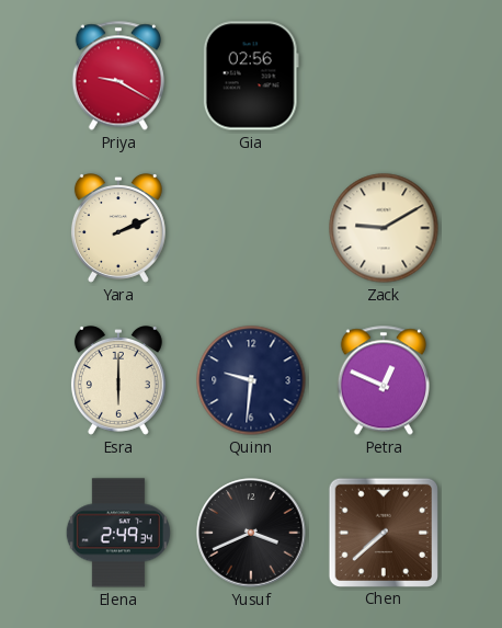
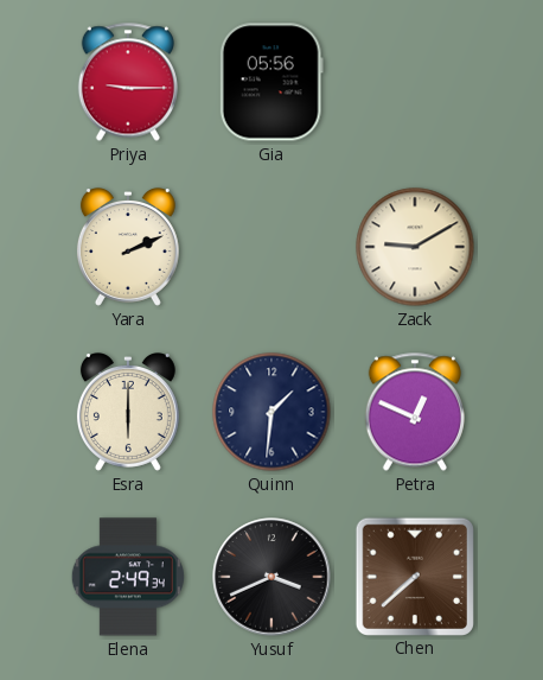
Priya: 9:20 -> 9:15 (128, 82)
Gia: 02:56 -> 05:56 (271, 82)
Quinn: 9:31 -> 1:31 (271, 412)
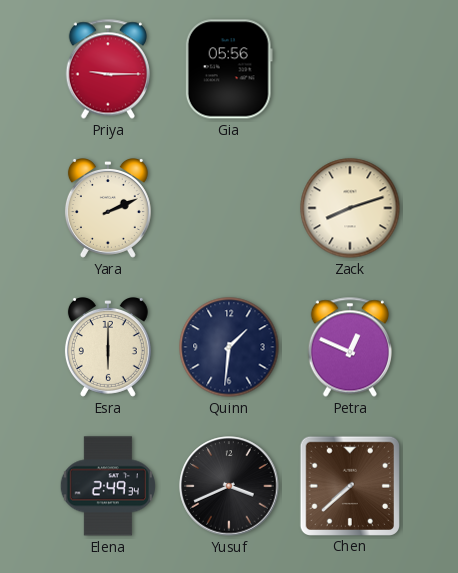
Zack: 9:10 -> 8:12 (350, 208)
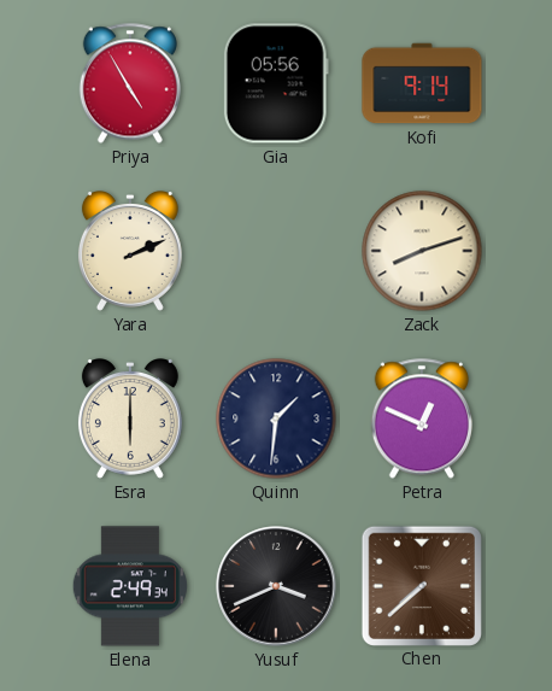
Priya: 9:15 -> 4:55 (130, 83)
Kofi: none -> 9:14 (422, 83)
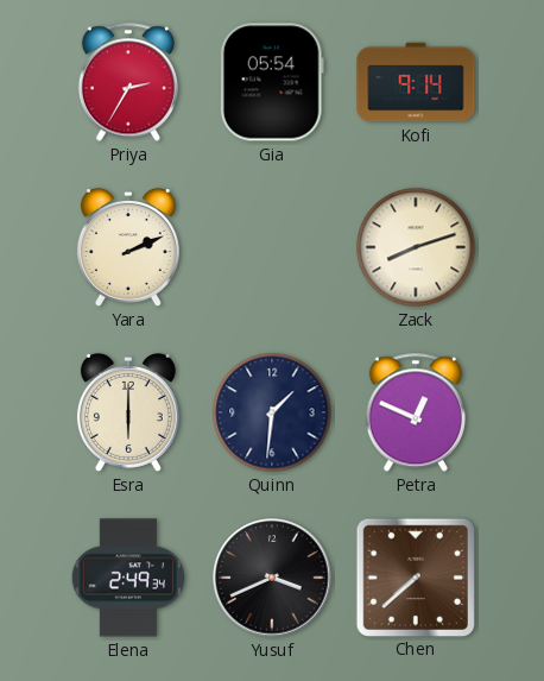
Priya: 4:55 -> 2:35 (128, 82)
Gia: 05:56 -> 05:54 (272, 82)
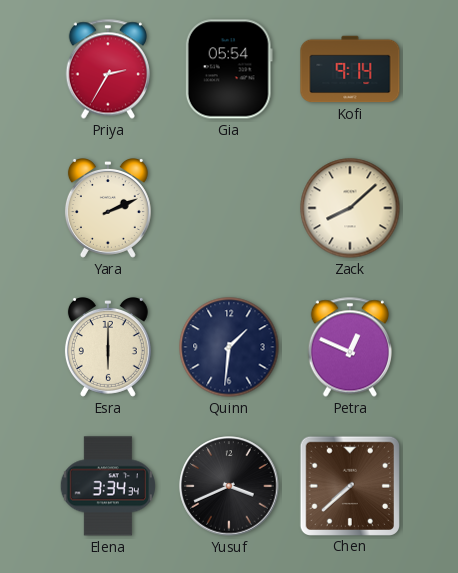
Zack: 8:12 -> 8:08 (350, 208)
Elena: 2:49 -> 3:34 (108, 486)
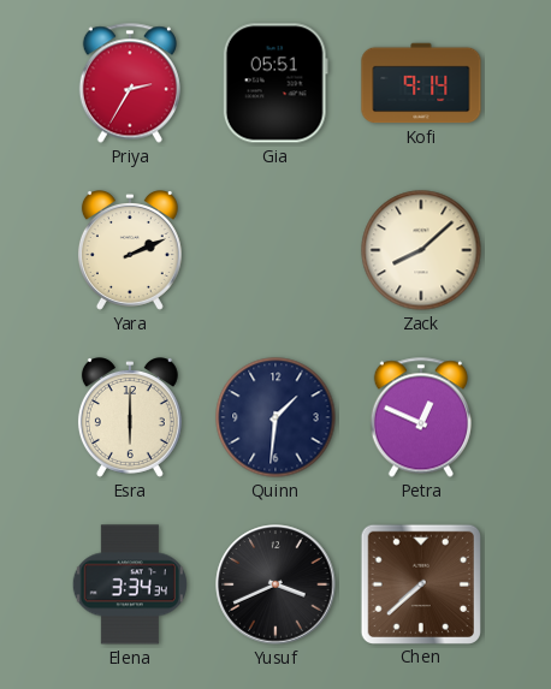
Gia: 05:54 -> 05:51 (275, 83)
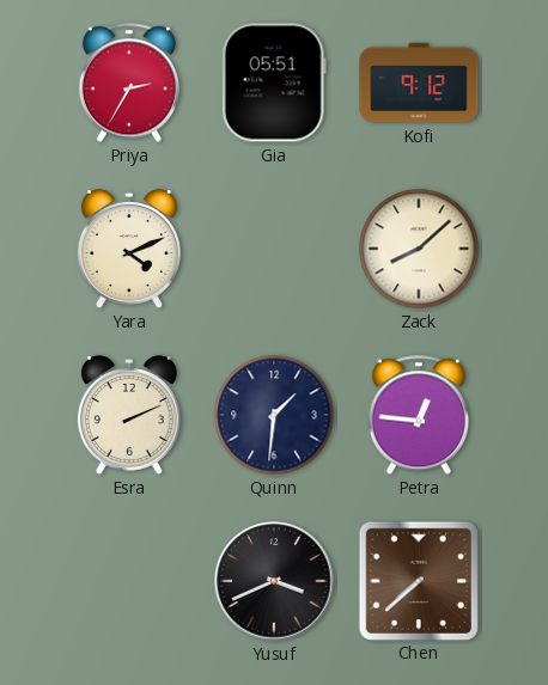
Kofi: 9:14 -> 9:12 (419, 82)
Yara: 2:11 -> 4:11 (129, 250)
Esra: 6:00 -> 2:11 (129, 416)
Petra: 12:49 -> 12:46 (419, 415)
Elena: 3:34 -> none (130, 584)
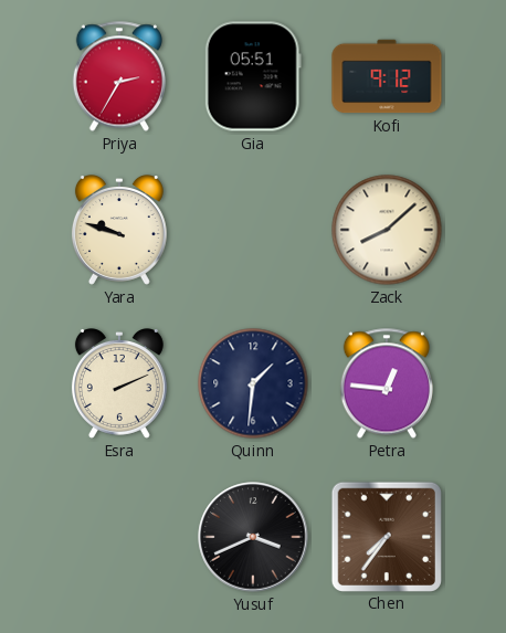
Yara: 4:11 -> 9:48 (119, 231)
Chen: 7:38 -> 7:36 (386, 536)
